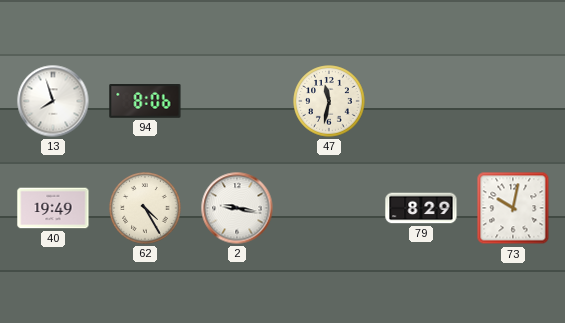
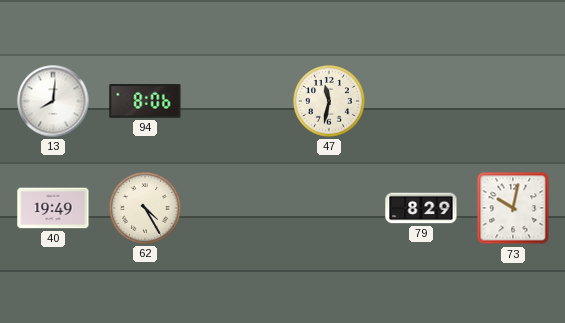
13: 7:57 -> 8:01 (53, 101)
2: 9:17 -> none (237, 208)
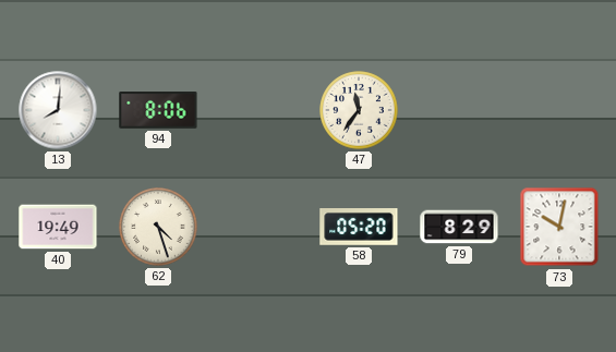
47: 11:32 -> 11:36 (359, 110)
62: 4:25 -> 4:27 (158, 227)
58: none -> 05:20 (359, 228)
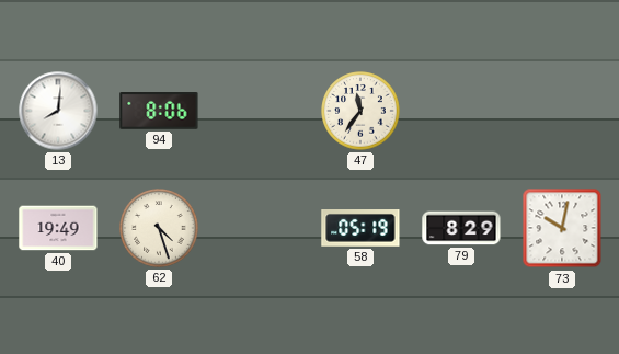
58: 05:20 -> 05:19 (360, 229)
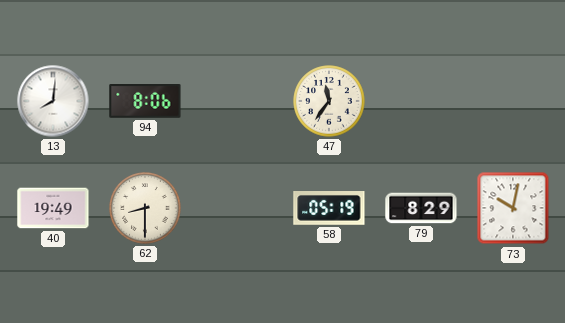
62: 4:27 -> 8:30 (145, 208)
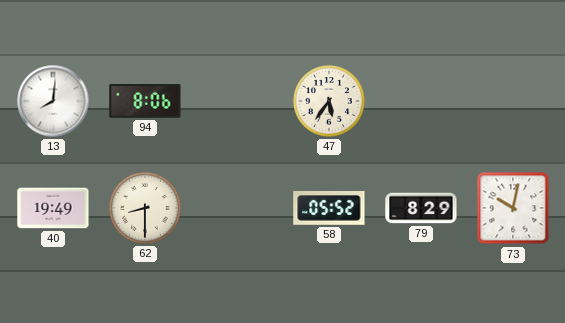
47: 11:36 -> 5:36 (329, 101)
58: 05:19 -> 05:52 (329, 209)
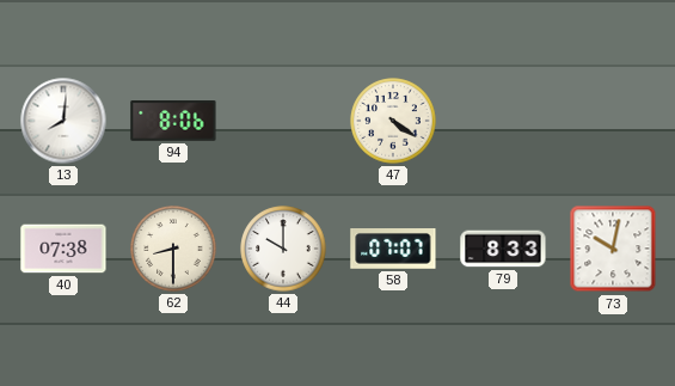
47: 5:36 -> 4:21 (393, 121)
40: 19:49 -> 07:38 (63, 249)
44: none -> 10:00 (283, 249)
58: 05:52 -> 07:07 (393, 250)
79: 8:29 -> 8:33 (503, 249)
